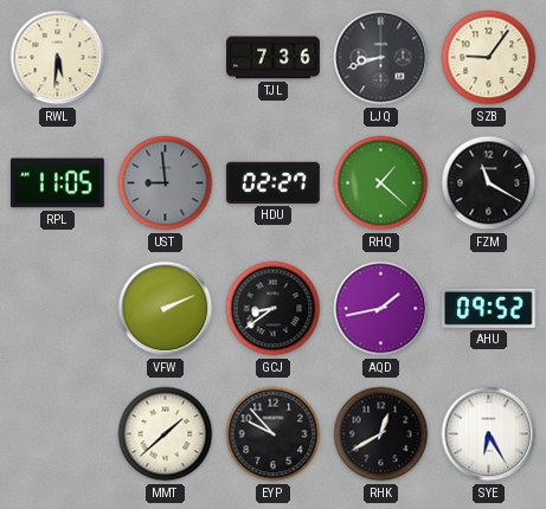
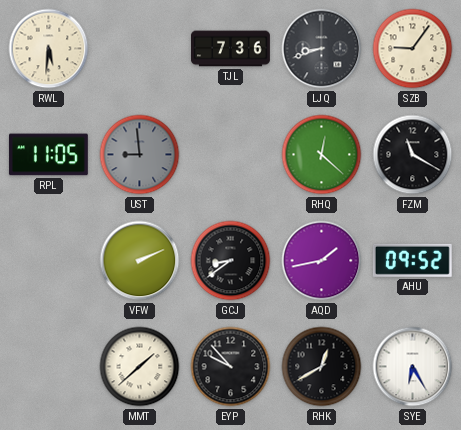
HDU: 02:27 -> none (272, 182)
RHQ: 1:22 -> 12:22 (322, 155)
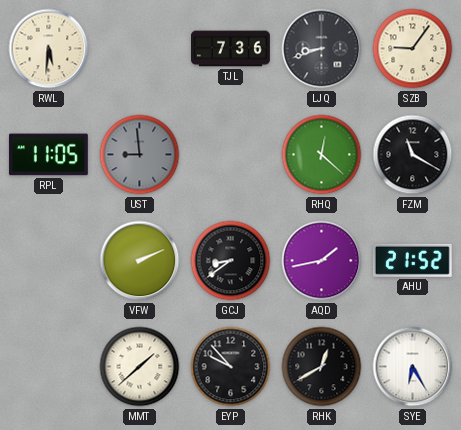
AHU: 09:52 -> 21:52 (412, 260)
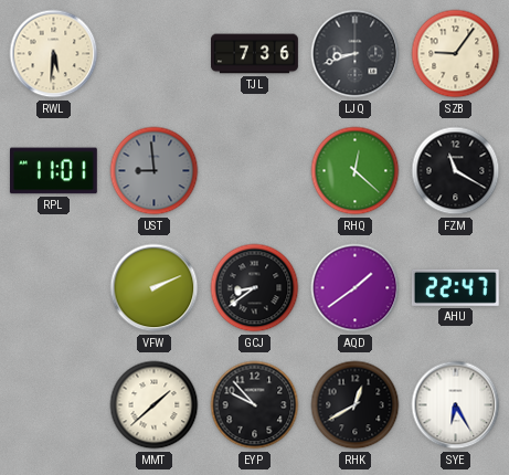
RPL: 11:05 -> 11:01 (53, 171)
AQD: 1:43 -> 1:39 (356, 288)
AHU: 21:52 -> 22:47 (455, 287)
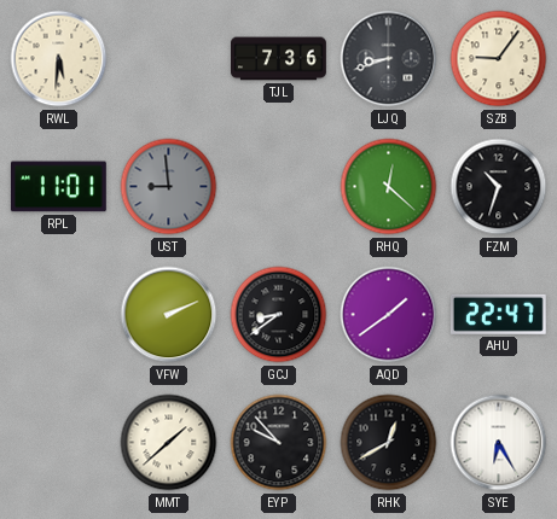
FZM: 11:20 -> 10:33 (499, 187)
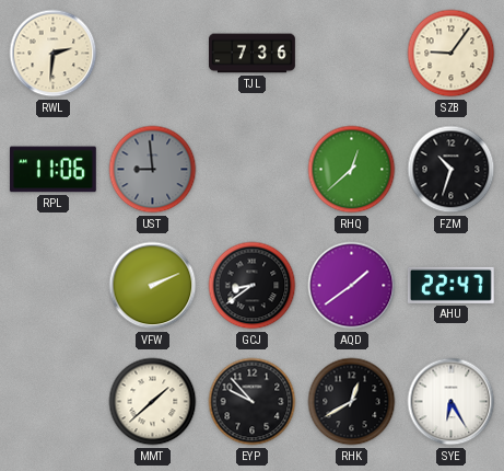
RWL: 5:31 -> 2:31 (54, 54)
LJQ: 8:42 -> none (389, 59)
RPL: 11:01 -> 11:06 (52, 170)
RHQ: 12:22 -> 12:38 (352, 170)
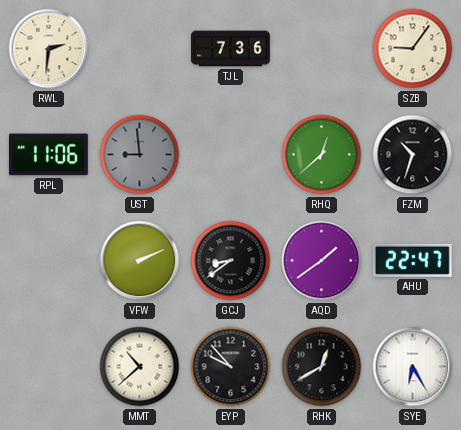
MMT: 1:38 -> 10:38 (140, 367)
